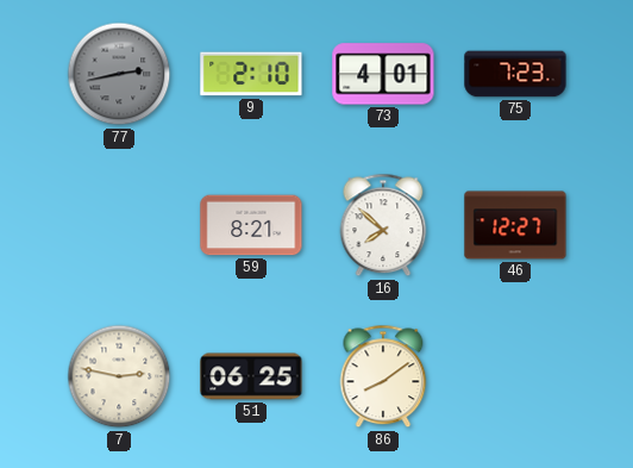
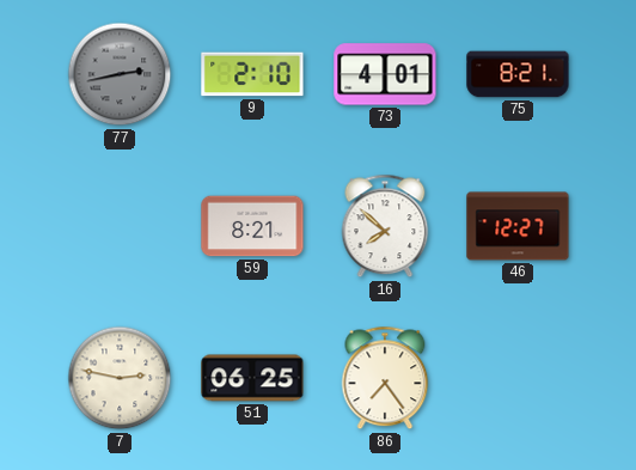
75: 7:23 -> 8:21 (518, 74)
86: 8:09 -> 7:24 (385, 378)
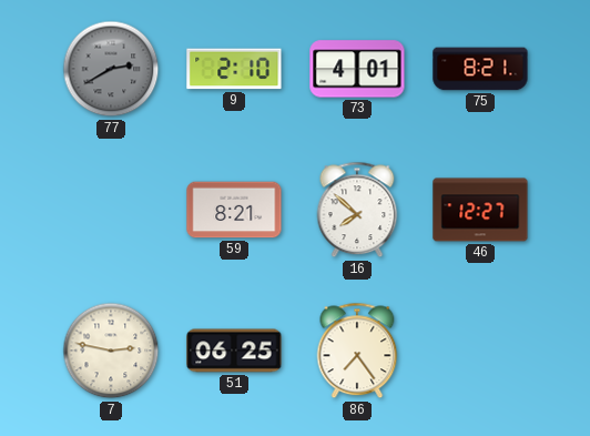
77: 2:43 -> 2:40 (111, 69)
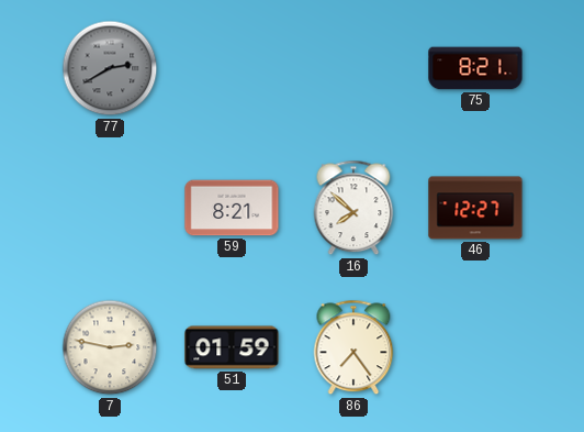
9: 2:10 -> none (234, 69)
73: 4:01 -> none (357, 69)
51: 06:25 -> 01:59 (232, 347)
